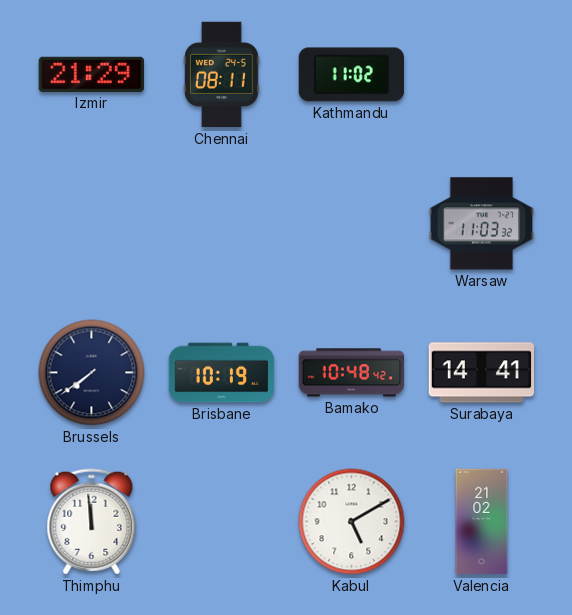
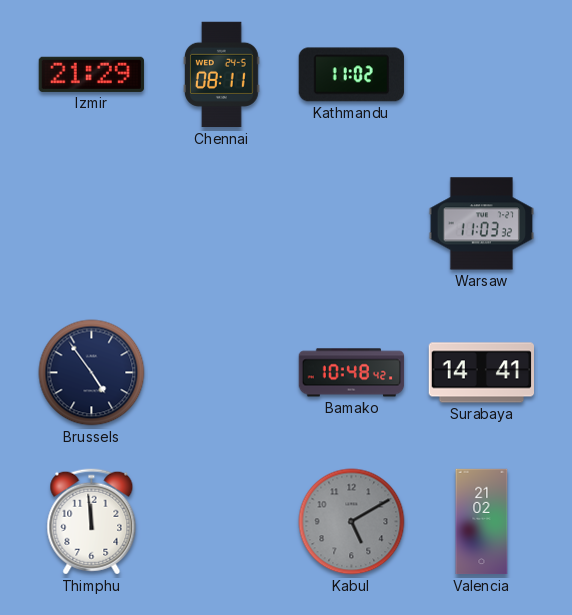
Brussels: 7:39 -> 4:54 (92, 373)
Brisbane: 10:19 -> none (222, 373)
Kabul dial: white -> grey (352, 522)
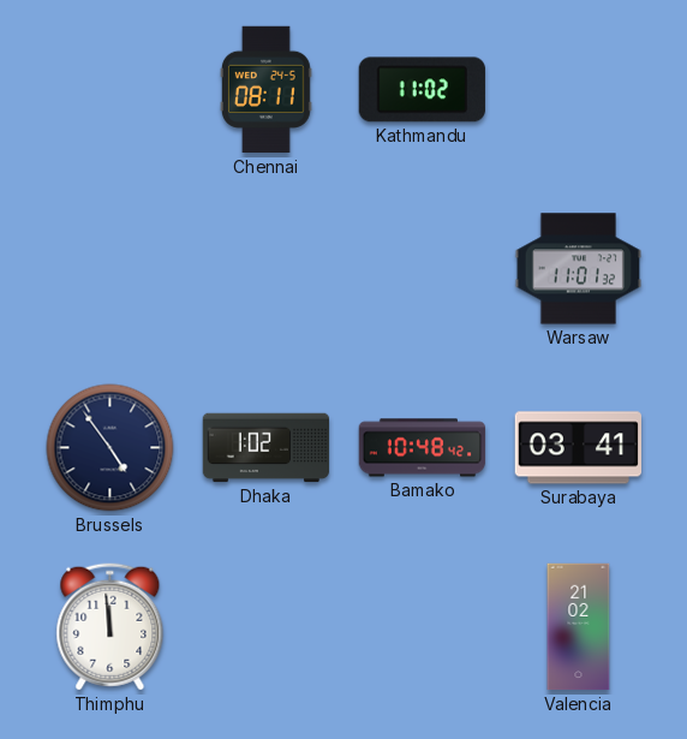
Izmir: 21:29 -> none (91, 74)
Warsaw: 11:03 -> 11:01 (579, 269)
Dhaka: none -> 1:02 (267, 448)
Surabaya: 14:41 -> 03:41 (579, 448)
Kabul: 5:10 -> none (352, 522)
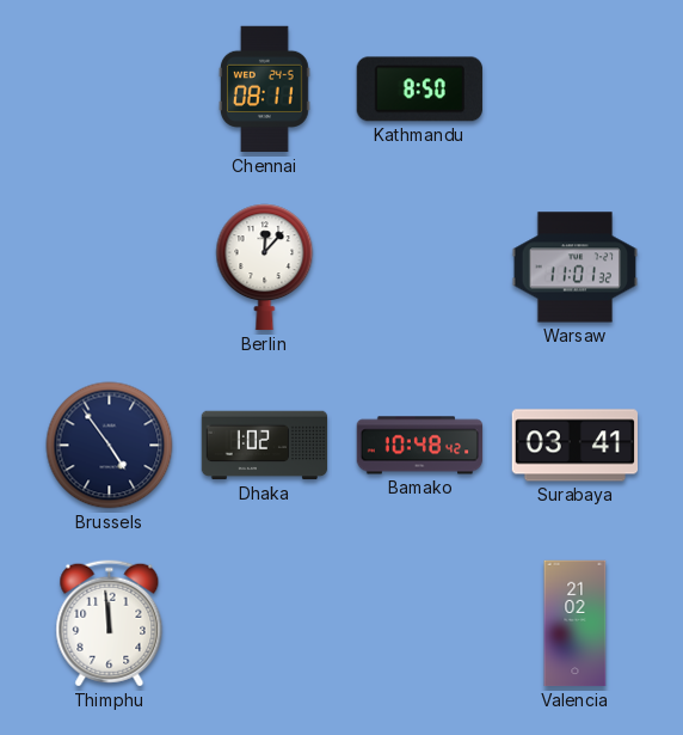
Kathmandu: 11:02 -> 8:50 (419, 90)
Berlin: none -> 12:07 (265, 268)
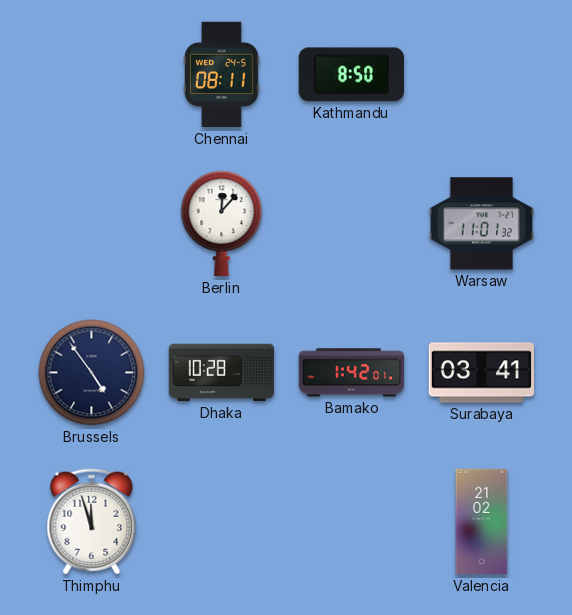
Dhaka: 1:02 -> 10:28 (222, 373)
Bamako: 10:48 -> 1:42 (352, 373)
Thimphu: 11:59 -> 11:57 (92, 522)
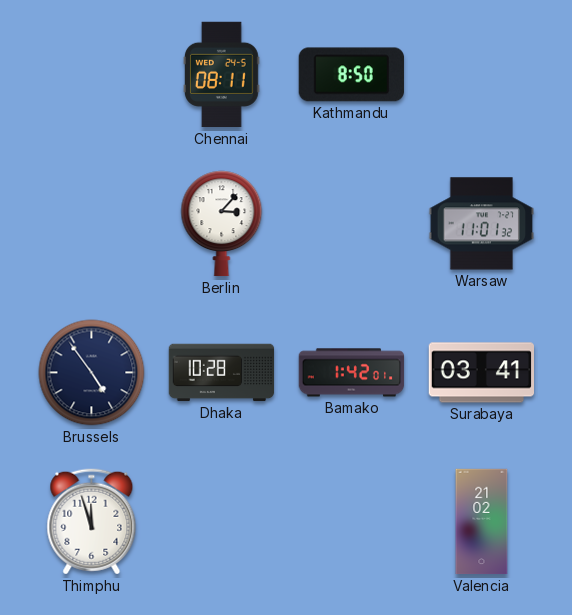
Berlin: 12:07 -> 3:07 (222, 224)
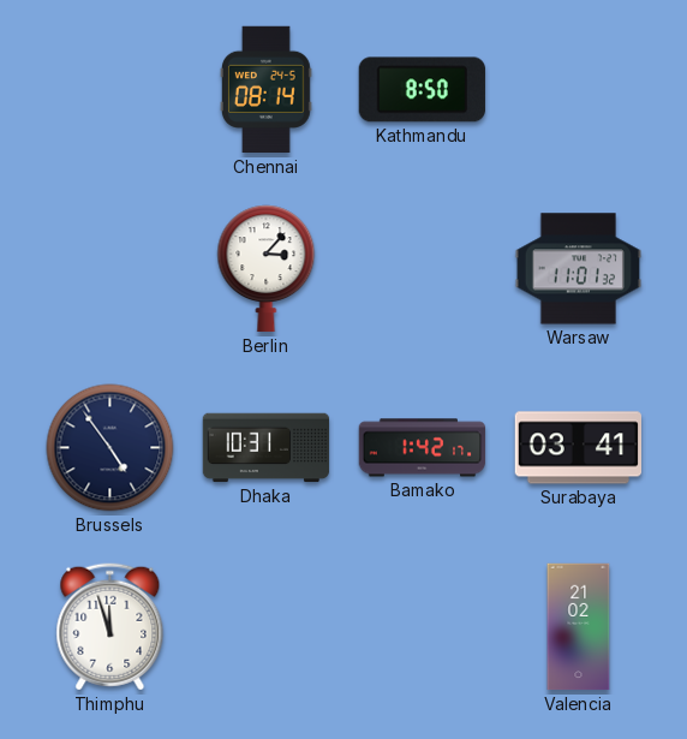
Chennai: 08:11 -> 08:14 (265, 90)
Dhaka: 10:28 -> 10:31 (267, 448)
Bamako: 1:42:01 -> 1:42:17 (423, 448)
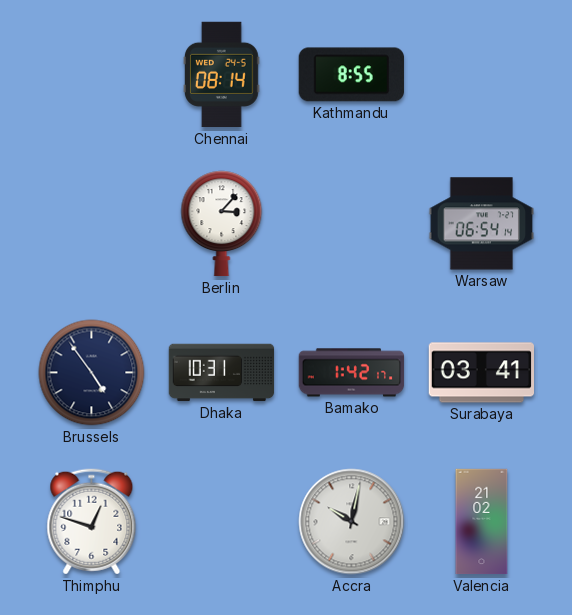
Kathmandu: 8:50 -> 8:55 (351, 75)
Warsaw: 11:01 -> 06:54 (482, 224)
Thimphu: 11:57 -> 12:48 (92, 522)
Accra: none -> 10:02 (352, 522)
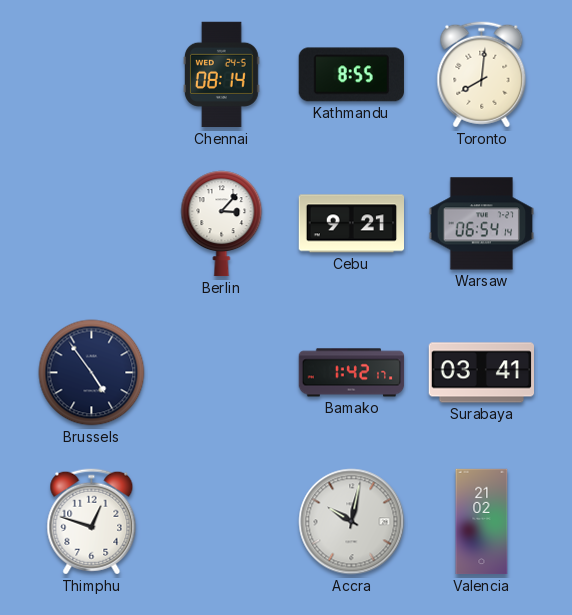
Toronto: none -> 8:01 (482, 75)
Cebu: none -> 9:21 (352, 224)
Dhaka: 10:31 -> none (222, 373)
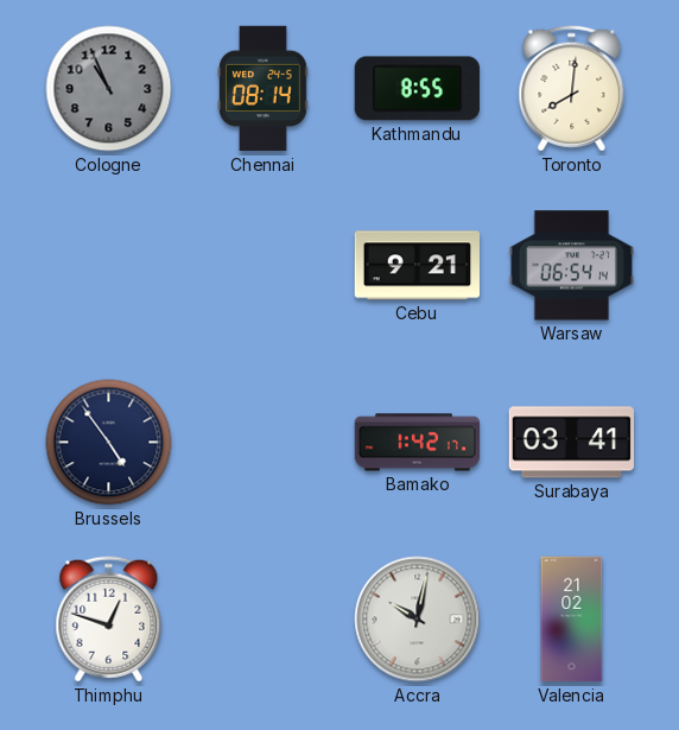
Cologne: none -> 10:56 (109, 89)
Berlin: 3:07 -> none (222, 224)
